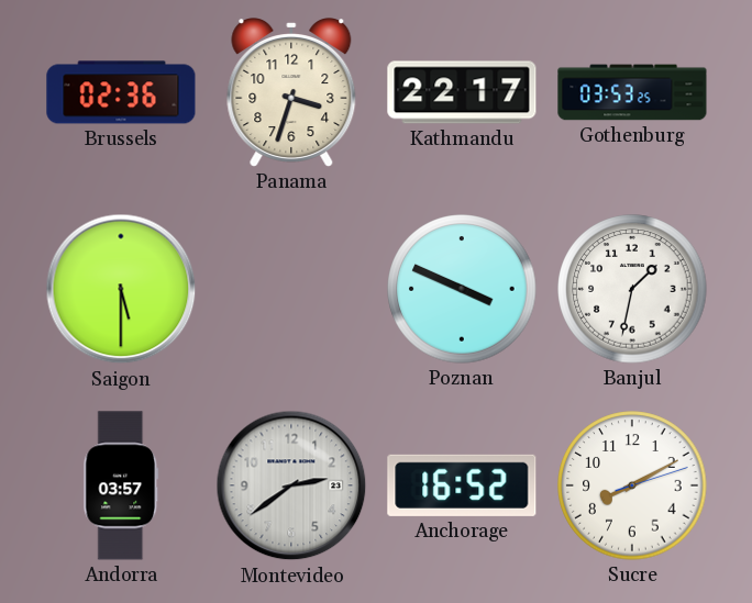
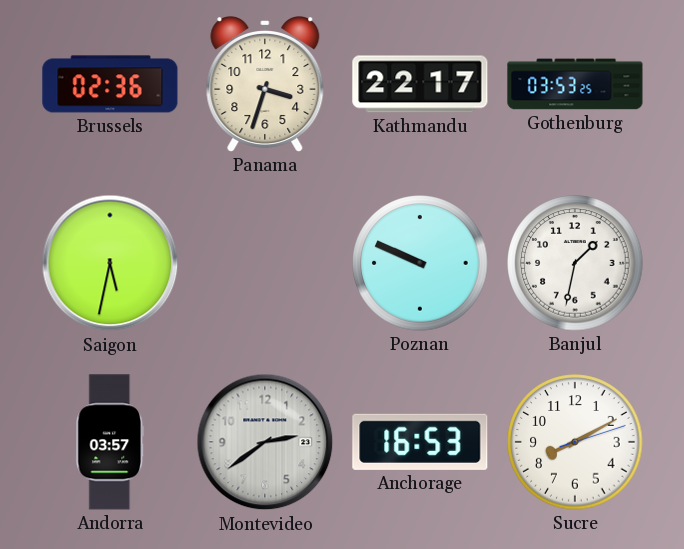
Saigon: 5:30 -> 5:32 (110, 263)
Poznan: 3:49 -> 9:49 (420, 263)
Anchorage: 16:52 -> 16:53 (420, 442)
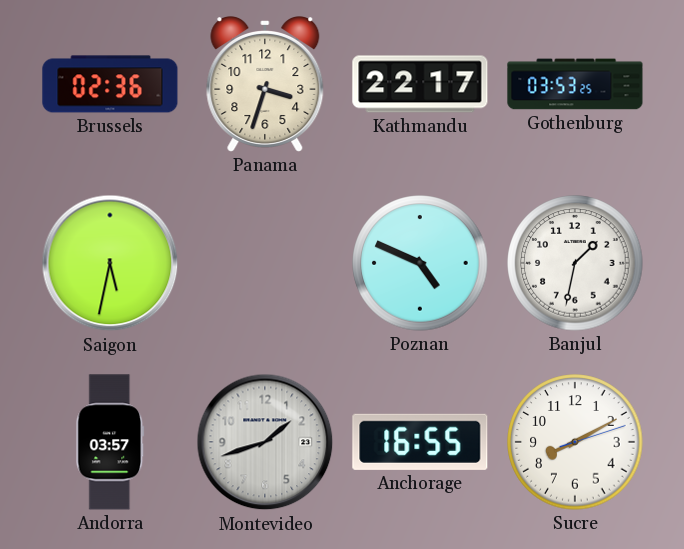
Poznan: 9:49 -> 4:49 (420, 263)
Montevideo: 2:39 -> 1:42 (265, 442)
Anchorage: 16:53 -> 16:55 (420, 442)
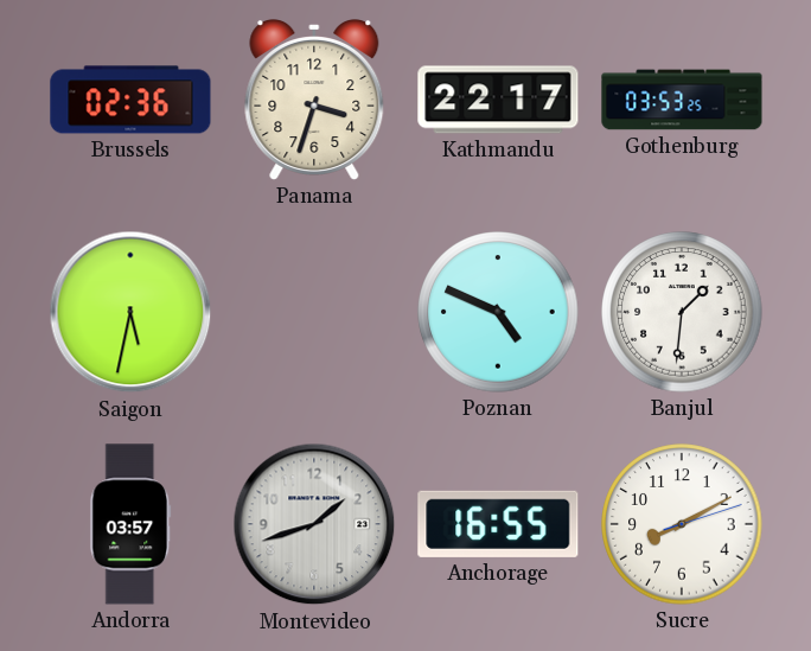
Banjul: 1:32 -> 1:31 (682, 312)
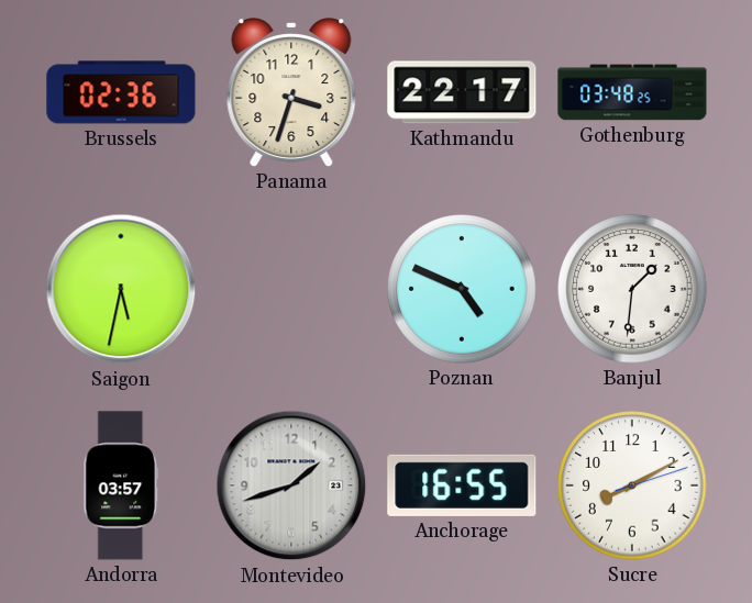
Gothenburg: 03:53 -> 03:48 (632, 92)
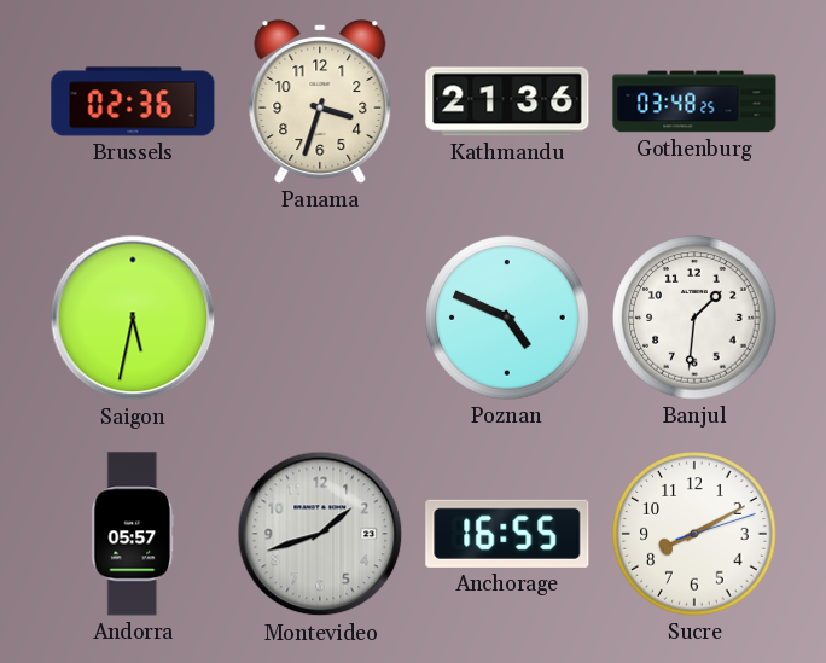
Kathmandu: 22:17 -> 21:36 (507, 101)
Andorra: 03:57 -> 05:57 (133, 534)
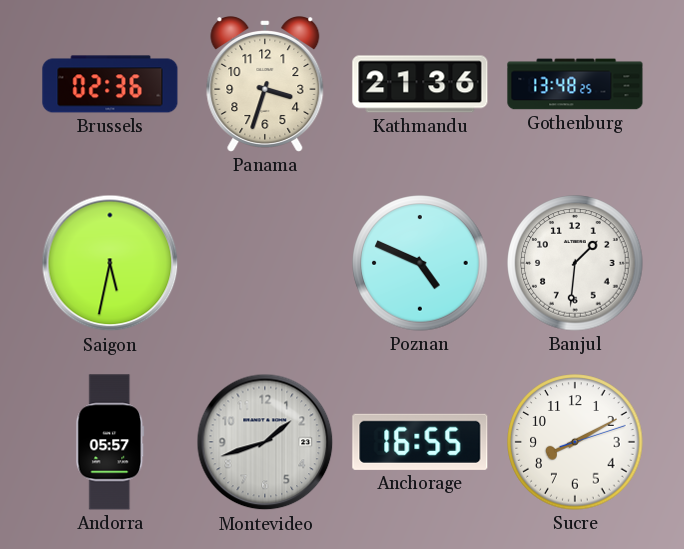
Gothenburg: 03:48 -> 13:48 (575, 84)
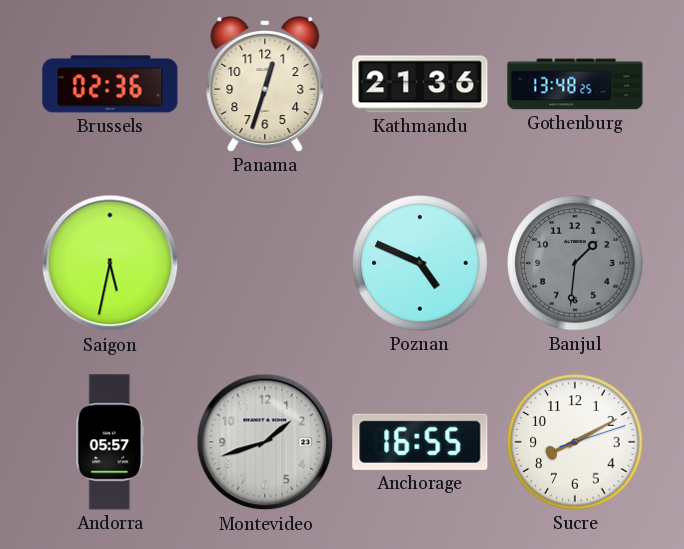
Panama: 3:33 -> 12:33 (265, 85)
Banjul dial: white -> grey (575, 263)
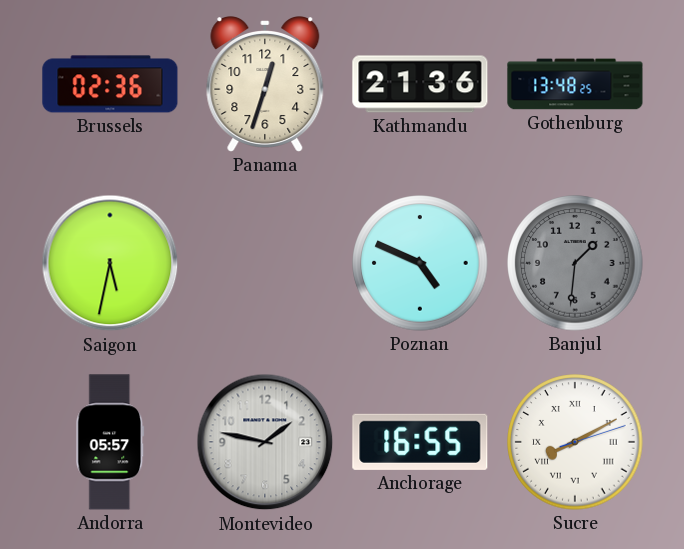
Montevideo: 1:42 -> 1:47 (265, 442)
Sucre numerals: Arabic -> Roman (575, 442)
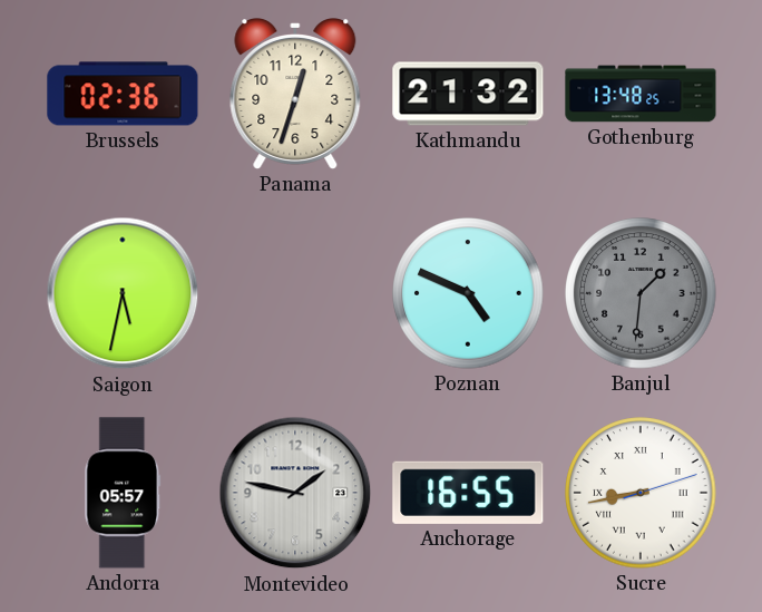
Kathmandu: 21:36 -> 21:32 (468, 94)
Sucre: 8:10 -> 8:43 (641, 493)
